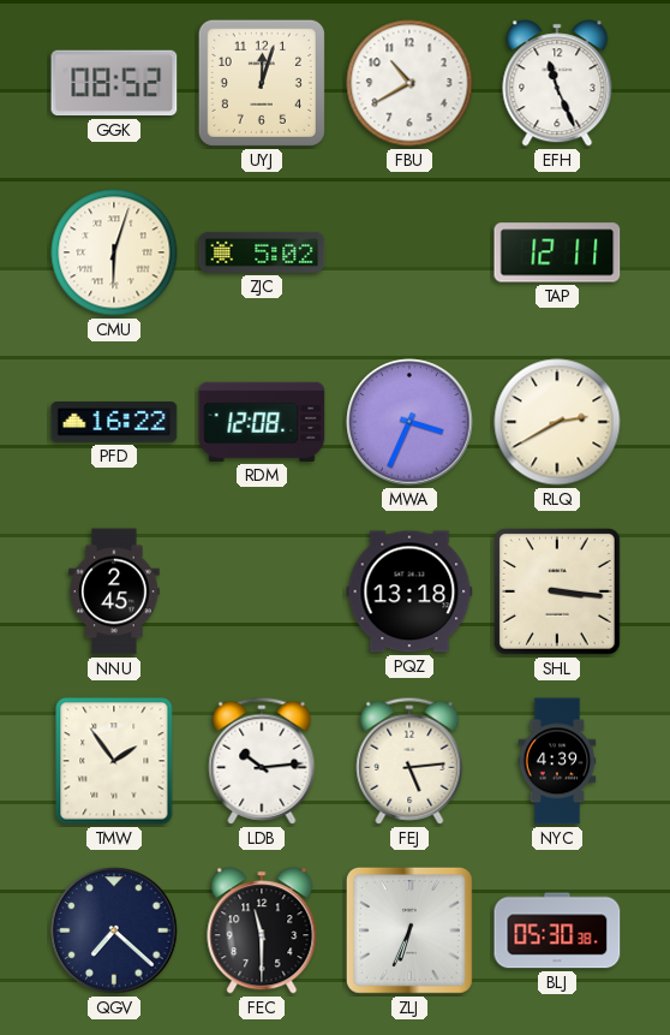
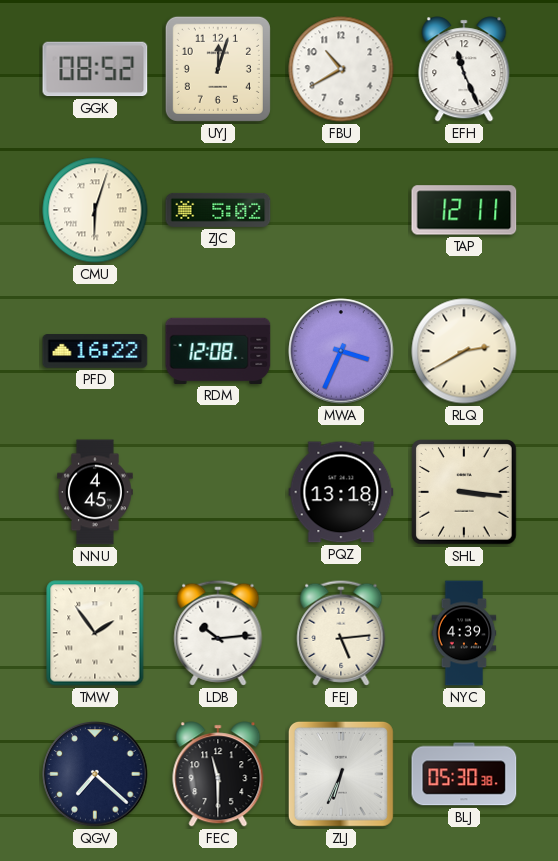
NNU: 2:45 -> 4:45 (96, 492)
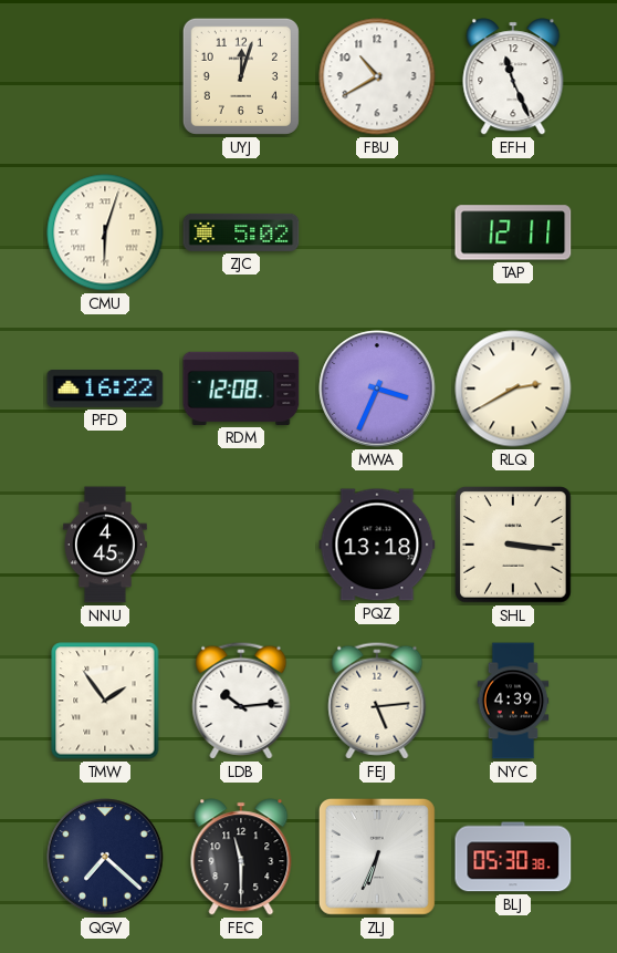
GGK: 08:52 -> none (95, 69)
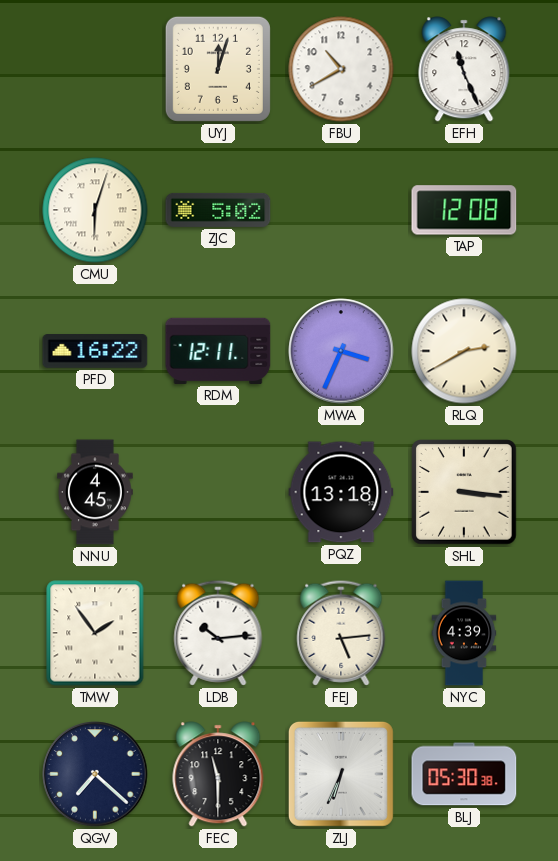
TAP: 12:11 -> 12:08 (464, 210)
RDM: 12:08 -> 12:11 (218, 351)
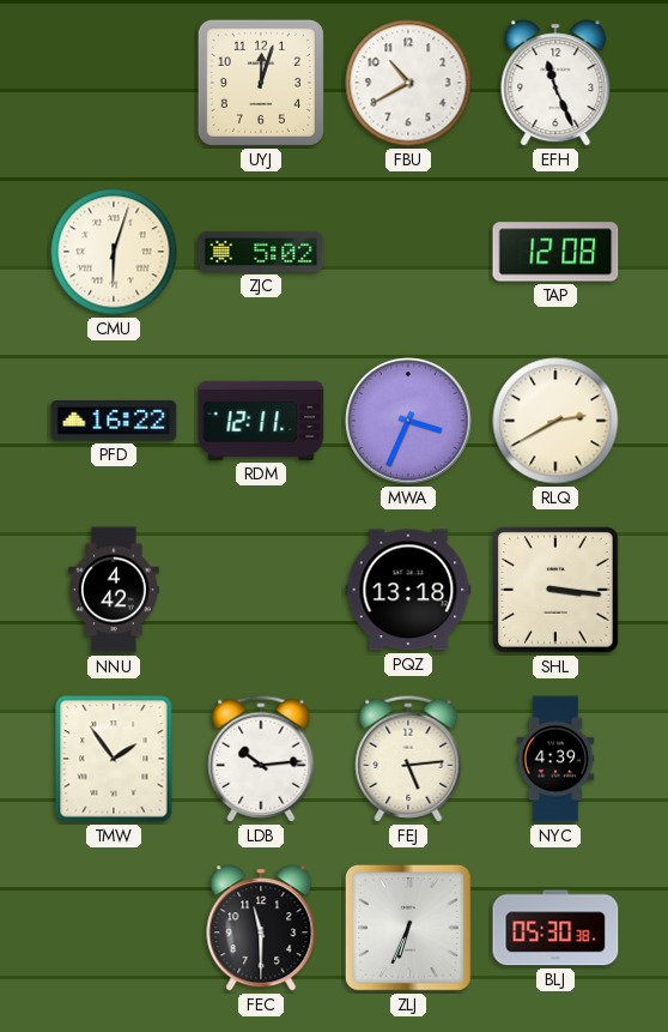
NNU: 4:45 -> 4:42 (115, 590)
QGV: 7:22 -> none (95, 774)
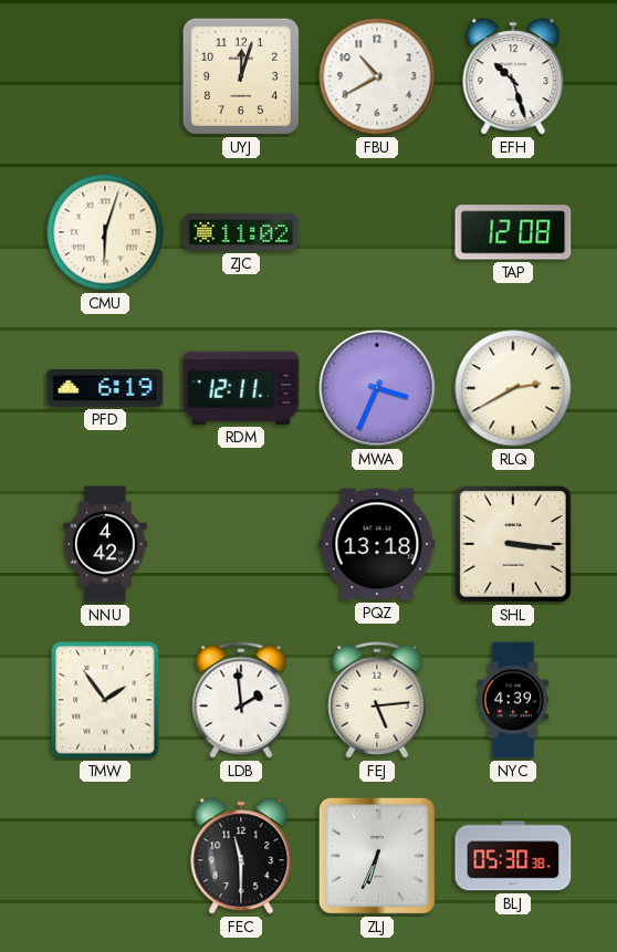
EFH: 11:26 -> 10:27 (513, 76)
ZJC: 5:02 -> 11:02 (241, 232)
PFD: 16:22 -> 6:19 (105, 388)
LDB: 10:14 -> 1:59 (241, 700)
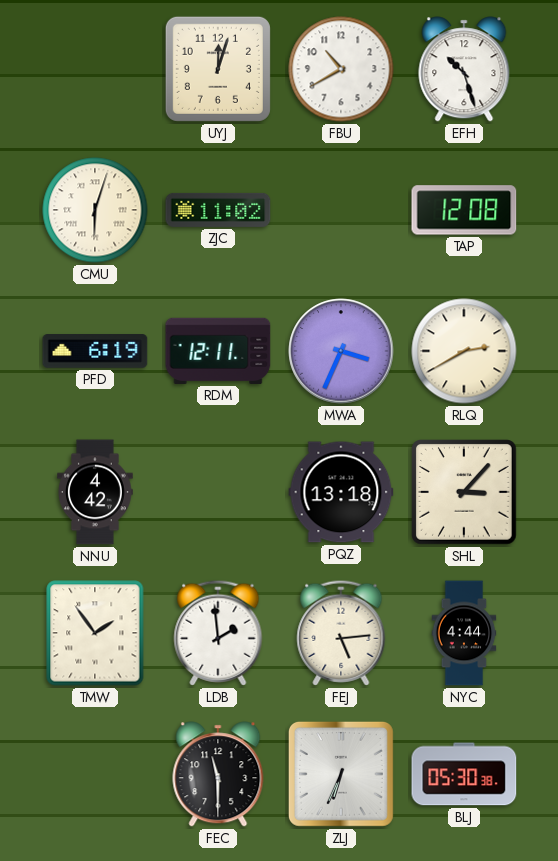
SHL: 3:16 -> 3:07 (464, 492)
NYC: 4:39 -> 4:44 (464, 633)
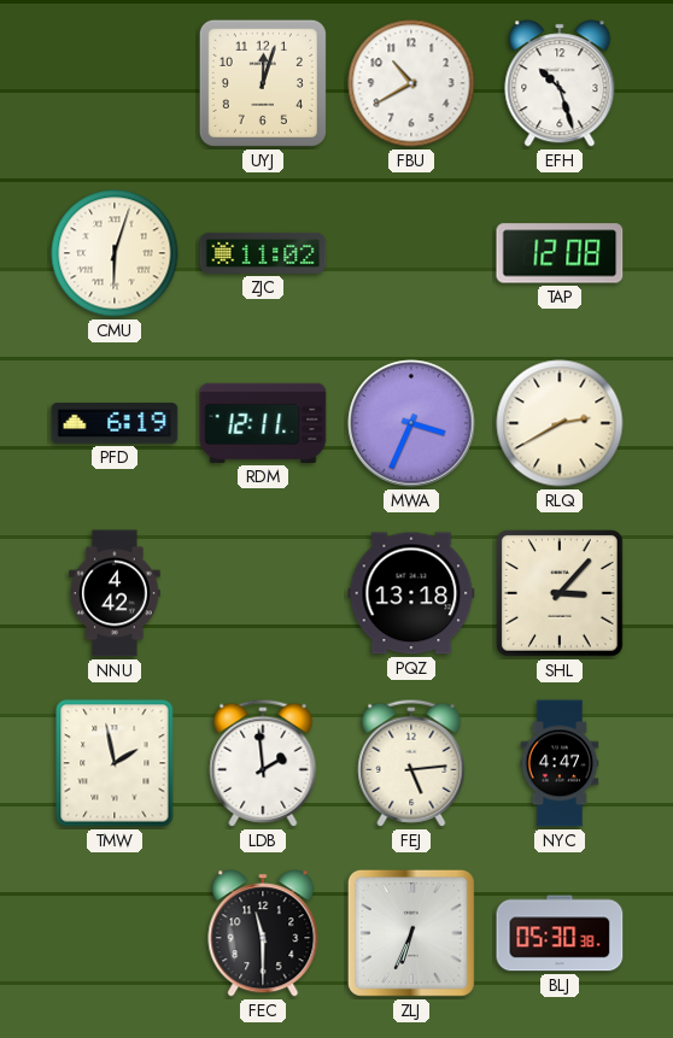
TMW: 1:54 -> 1:58 (115, 763)
NYC: 4:44 -> 4:47 (560, 763)
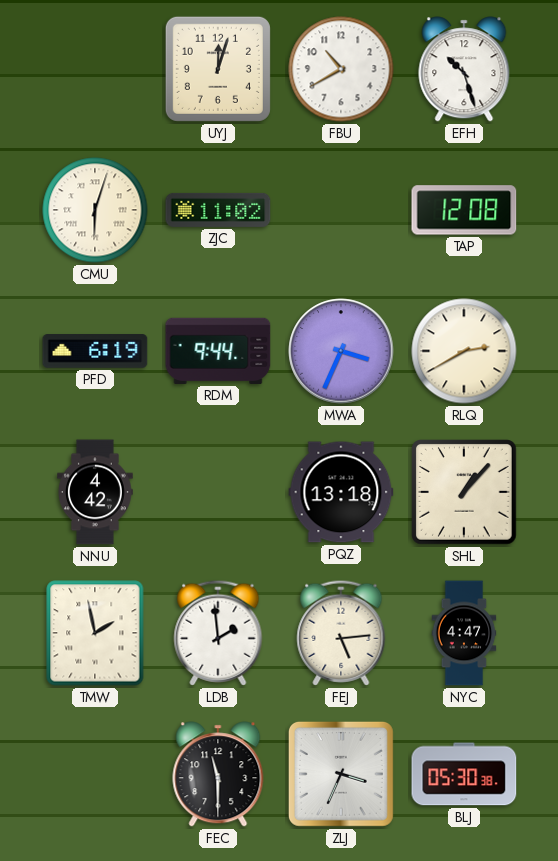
RDM: 12:11 -> 9:44 (218, 351)
SHL: 3:07 -> 1:07 (464, 492)
ZLJ: 6:34 -> 3:34 (341, 774)
